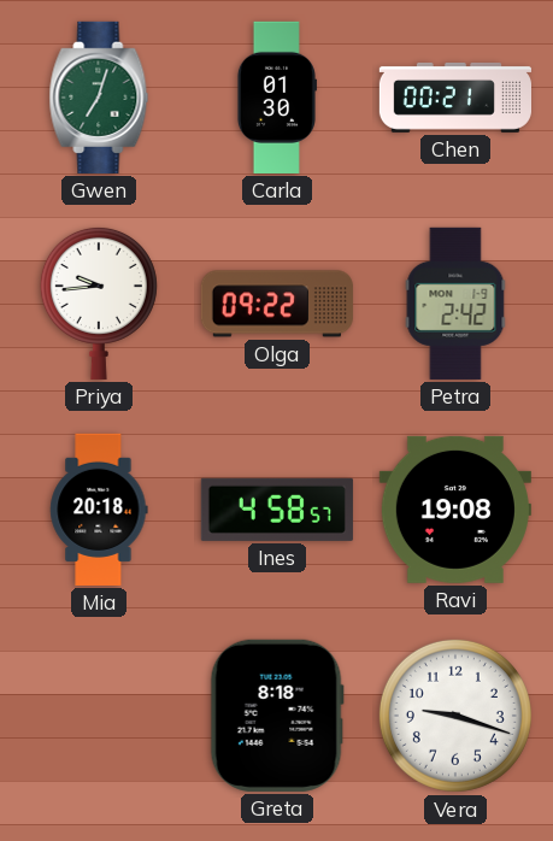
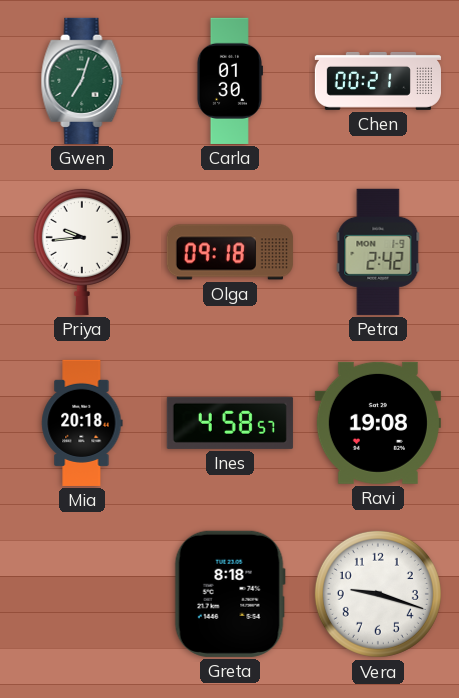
Olga: 09:22 -> 09:18 (230, 252)
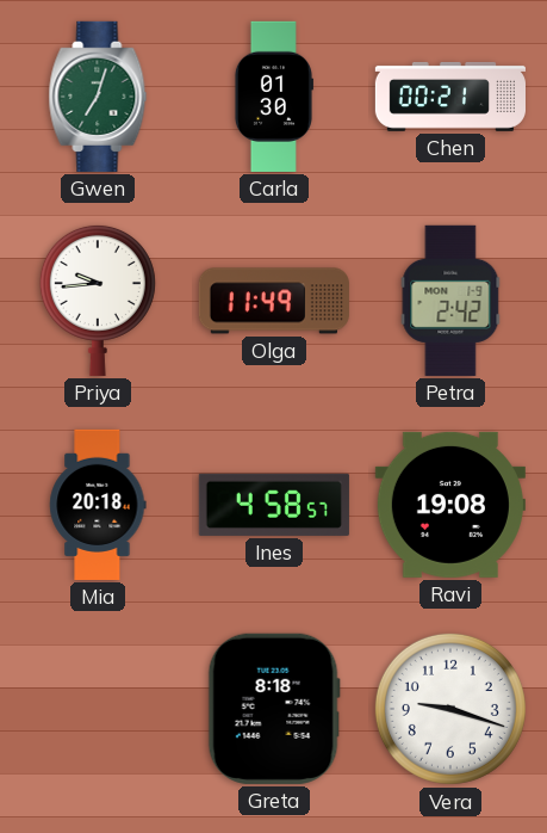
Olga: 09:18 -> 11:49 (274, 301)
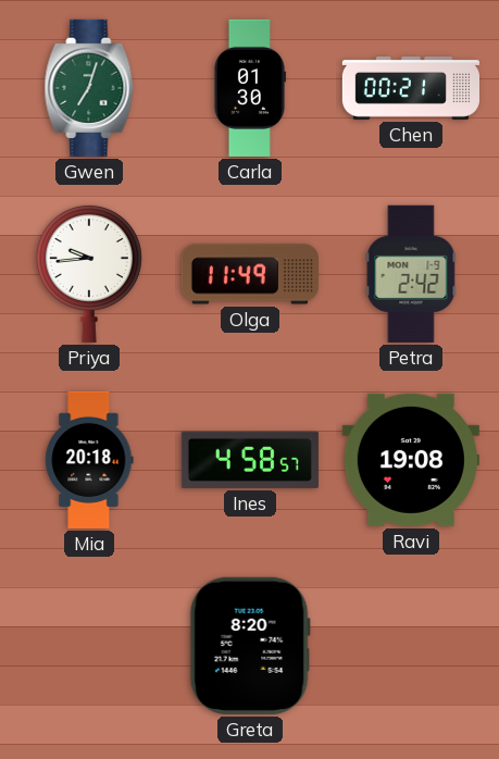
Greta: 8:18 -> 8:20 (250, 646)
Vera: 9:18 -> none (450, 709)
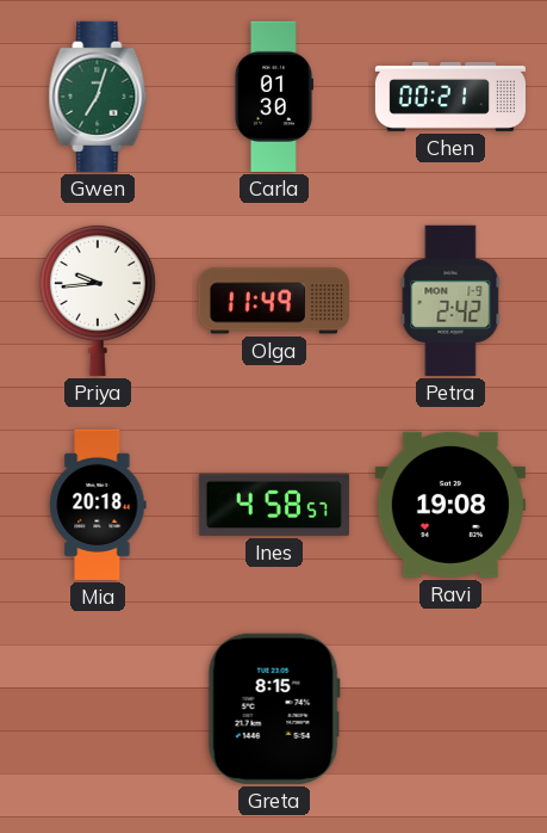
Greta: 8:20 -> 8:15 (274, 709)
